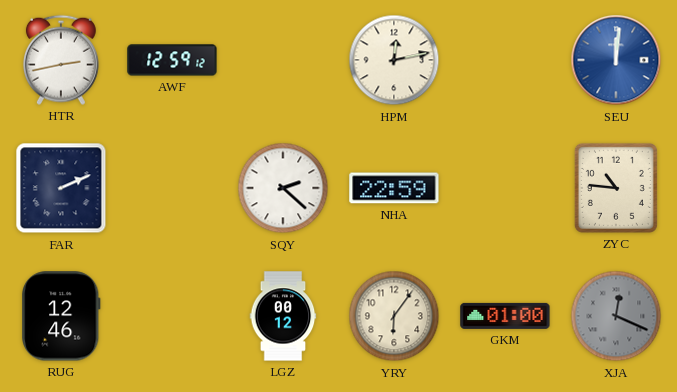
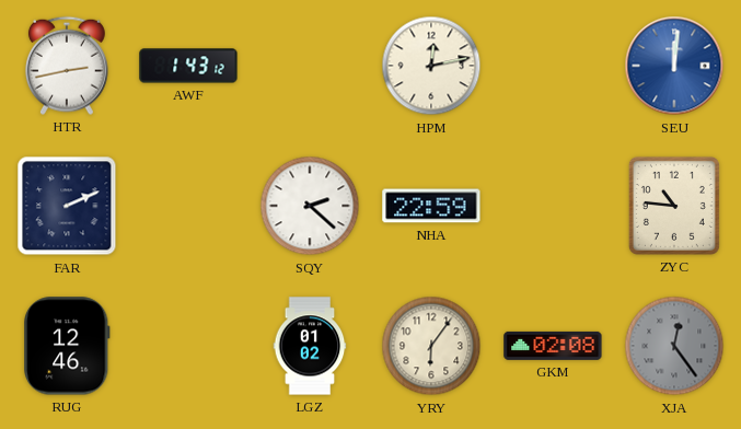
AWF: 12:59 -> 1:43 (188, 66)
LGZ: 00:12 -> 01:02 (310, 346)
GKM: 01:00 -> 02:08 (553, 346)
XJA: 12:19 -> 12:24 (674, 346)
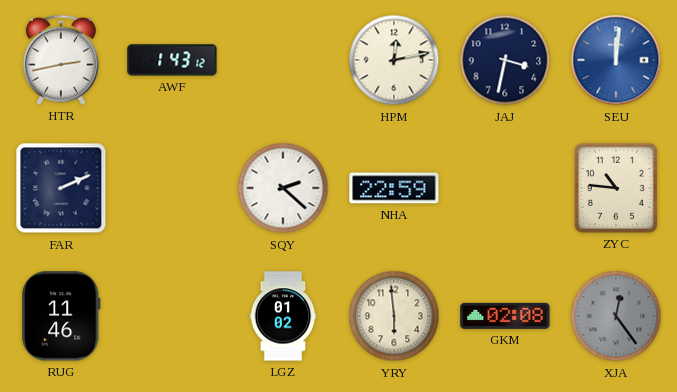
JAJ: none -> 3:32 (505, 60)
RUG: 12:46 -> 11:46 (61, 316)
YRY: 6:06 -> 5:59 (394, 316)
